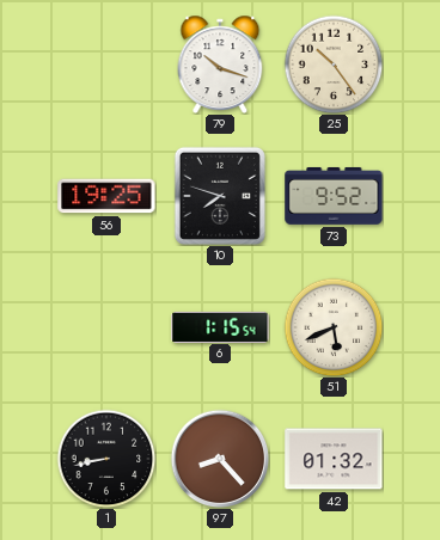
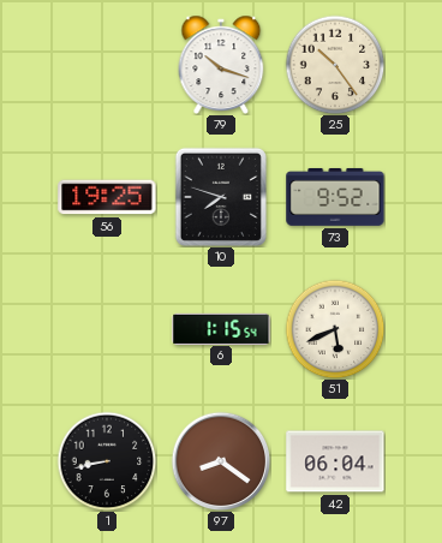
97: 8:23 -> 8:21 (221, 461)
42: 01:32 -> 06:04 (335, 461)
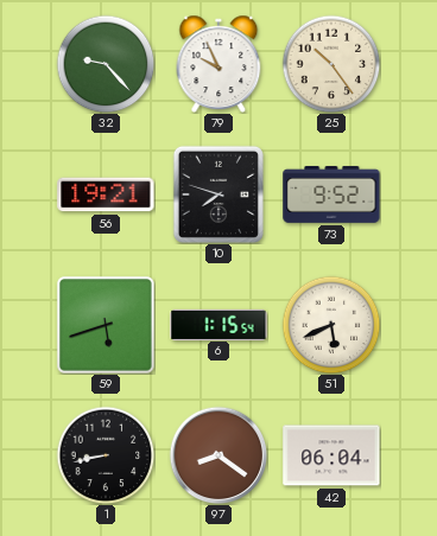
32: none -> 9:23 (106, 64)
79: 10:18 -> 9:56 (218, 63)
56: 19:25 -> 19:21 (106, 194)
59: none -> 5:42 (106, 325)
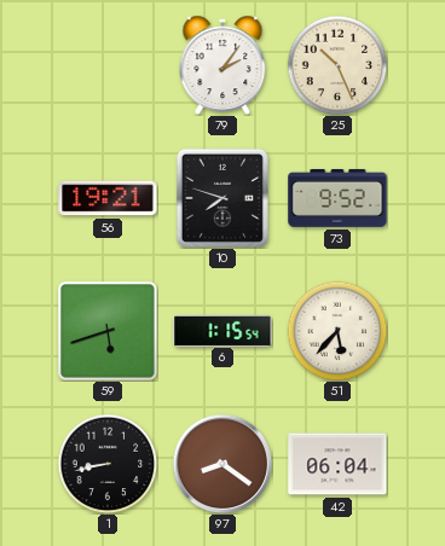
32: 9:23 -> none (106, 64)
79: 9:56 -> 2:06 (223, 64)
25: 10:24 -> 10:26 (337, 65)
51: 5:41 -> 5:37 (337, 331)
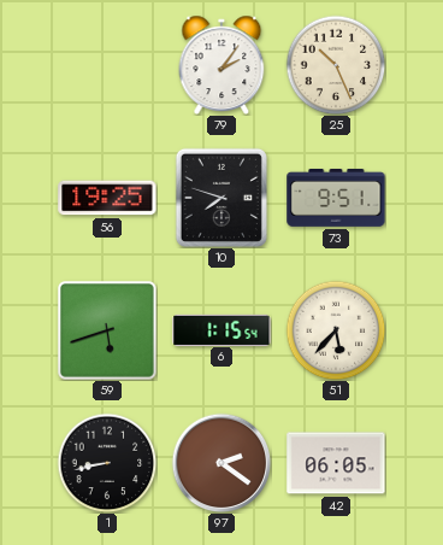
56: 19:21 -> 19:25 (107, 198)
73: 9:52 -> 9:51 (336, 198)
97: 8:21 -> 2:21 (221, 463)
42: 06:04 -> 06:05 (336, 463)
